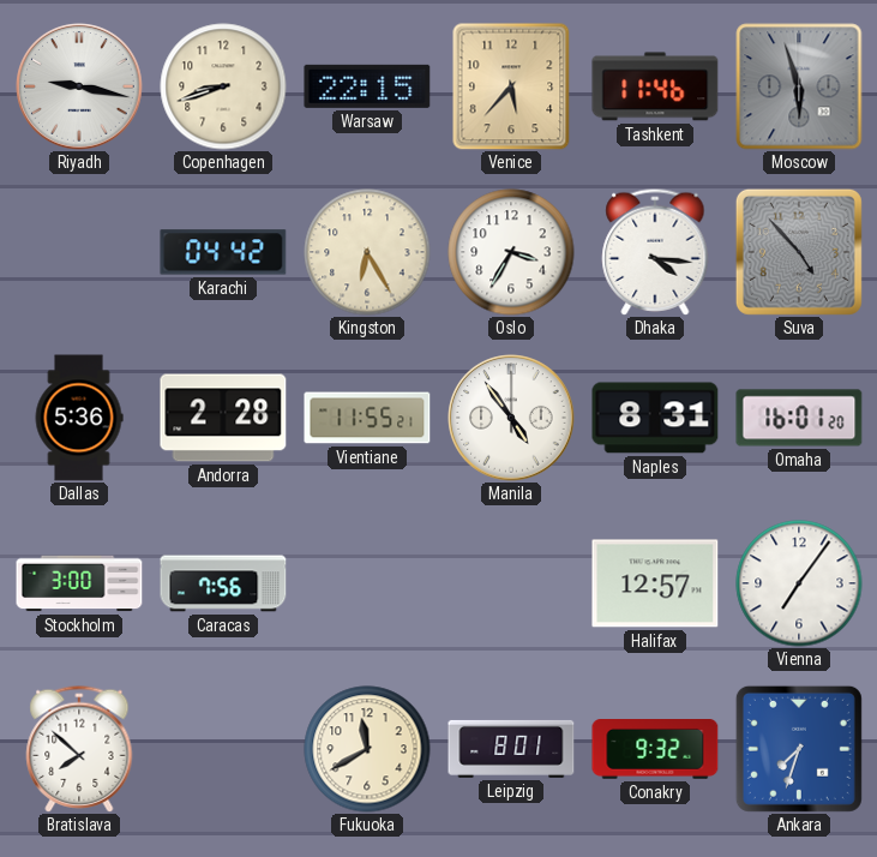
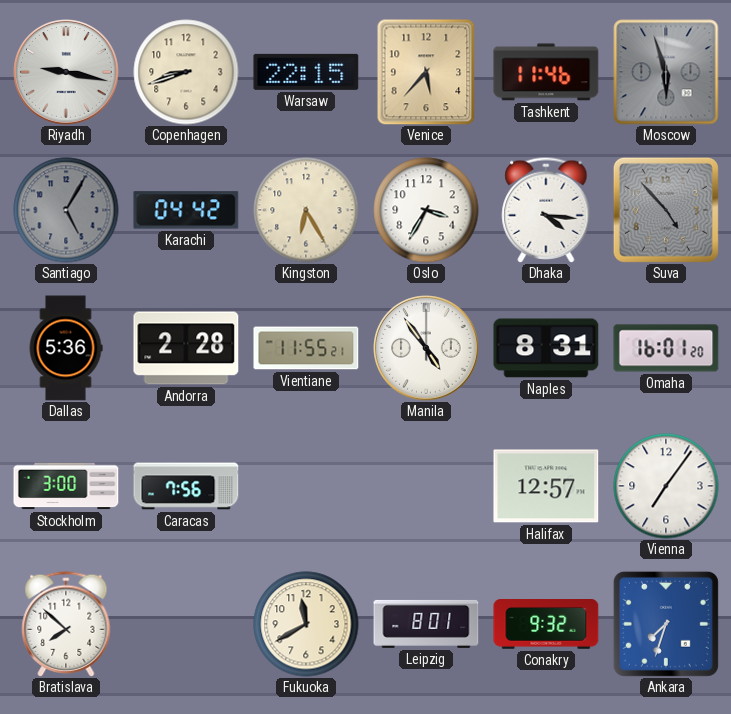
Santiago: none -> 5:05 (66, 210)
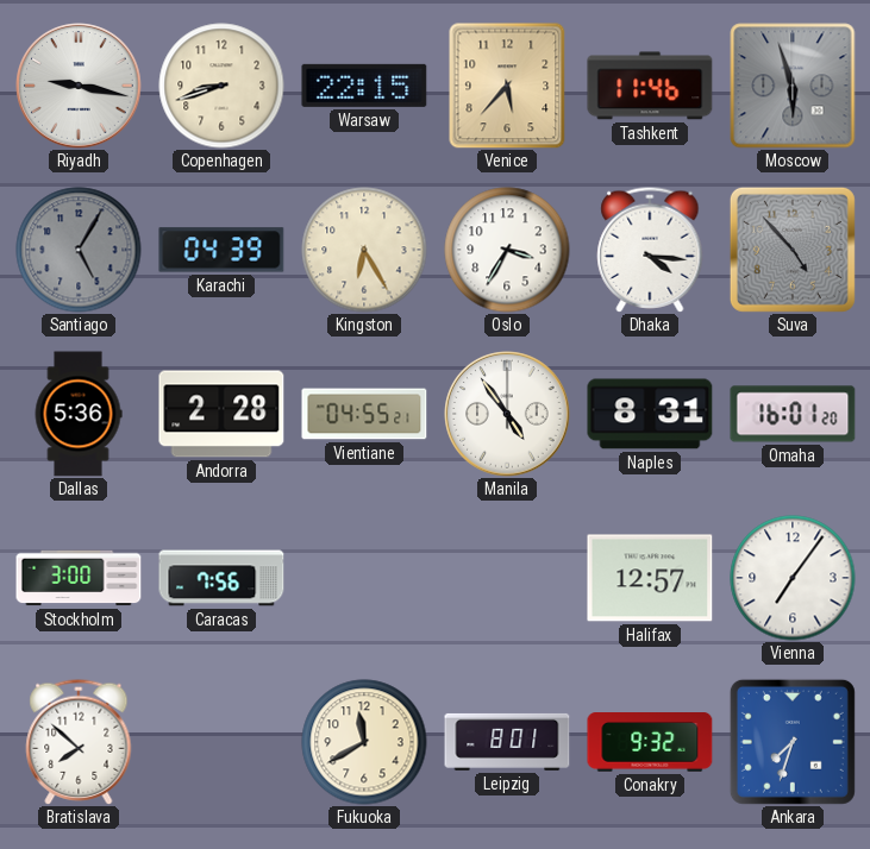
Karachi: 04:42 -> 04:39 (221, 250)
Vientiane: 11:55 -> 04:55 (364, 414)
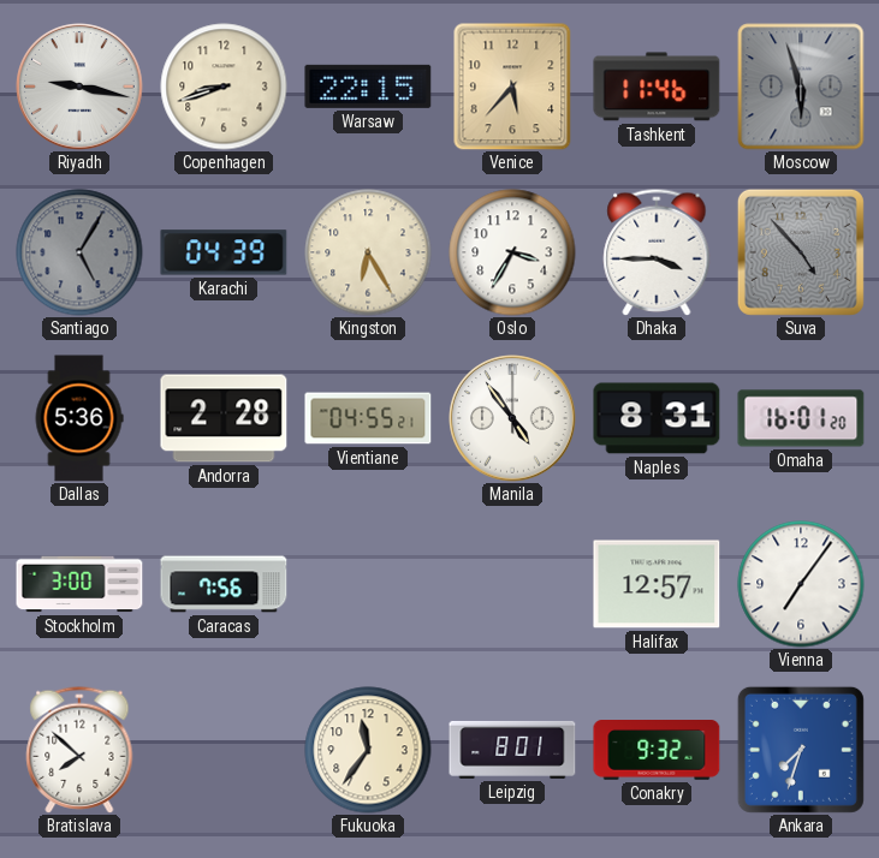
Dhaka: 4:16 -> 3:45 (657, 252)
Fukuoka: 11:40 -> 11:36 (368, 750)
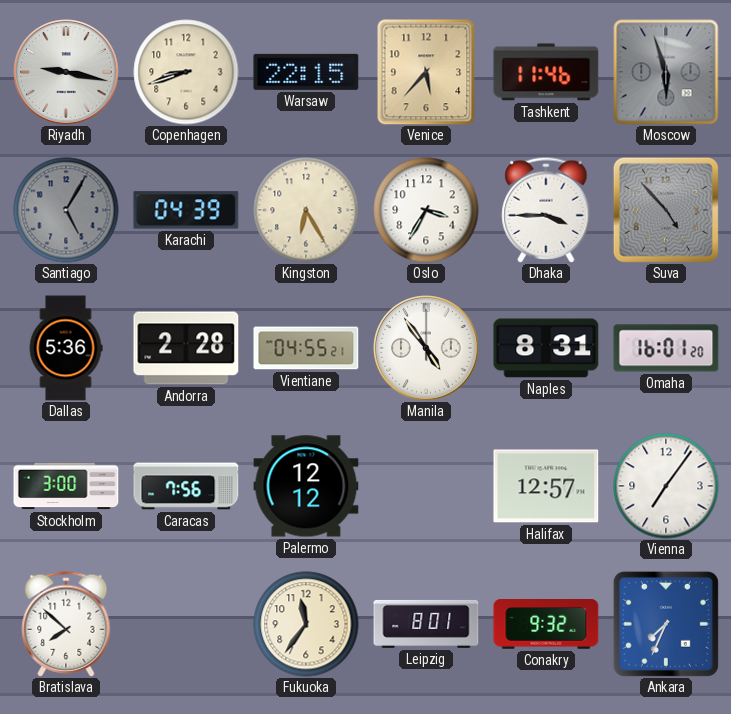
Palermo: none -> 12:12 (306, 486)
Ankara: 7:33 -> 7:34 (666, 624)
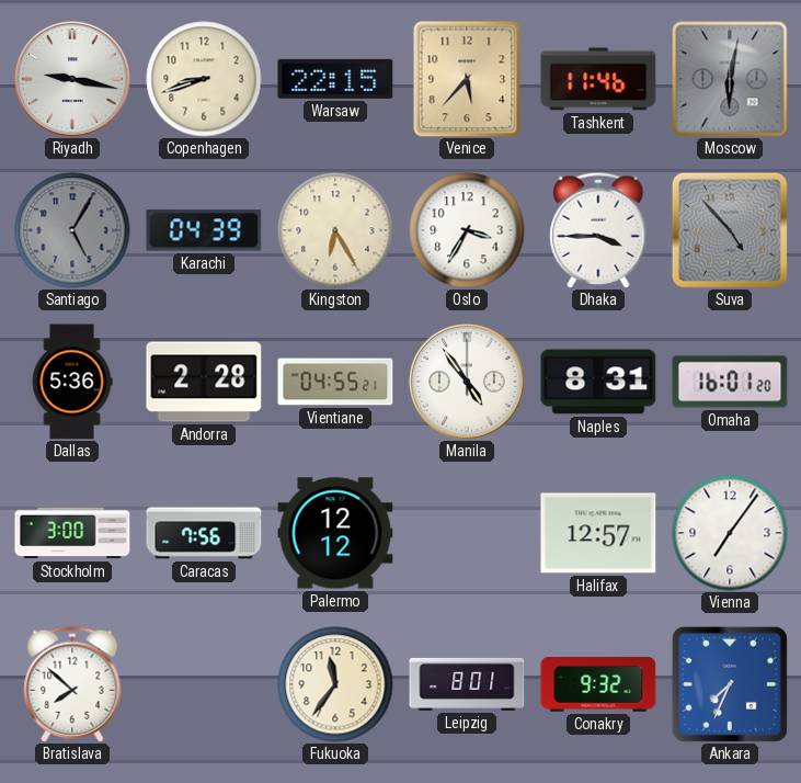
Moscow: 5:57 -> 6:02 (730, 79)
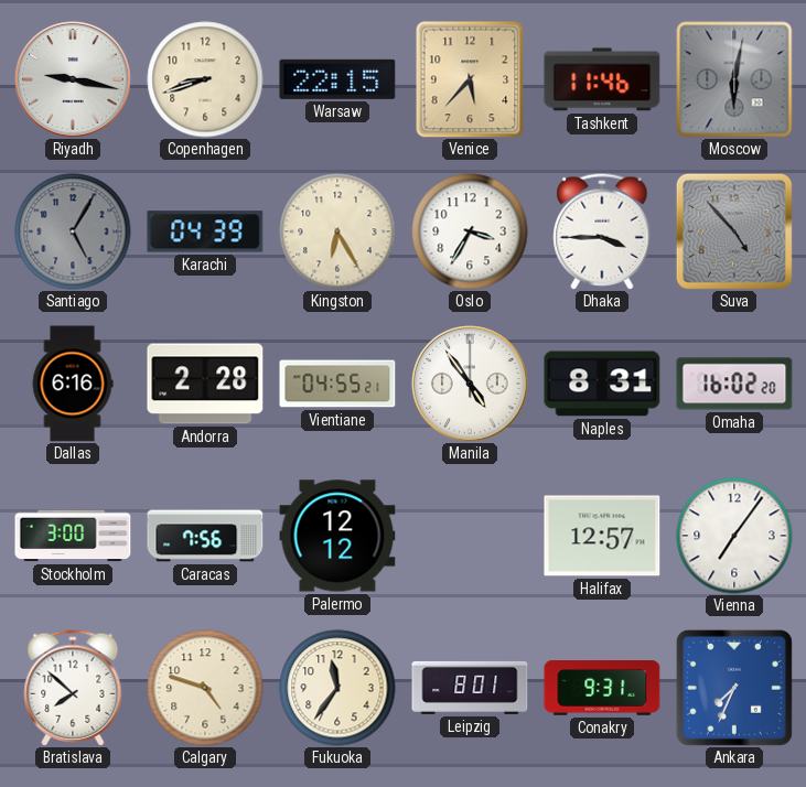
Dallas: 5:36 -> 6:16 (73, 384)
Omaha: 16:01 -> 16:02 (734, 384)
Calgary: none -> 4:48 (205, 688)
Conakry: 9:32 -> 9:31 (602, 689)
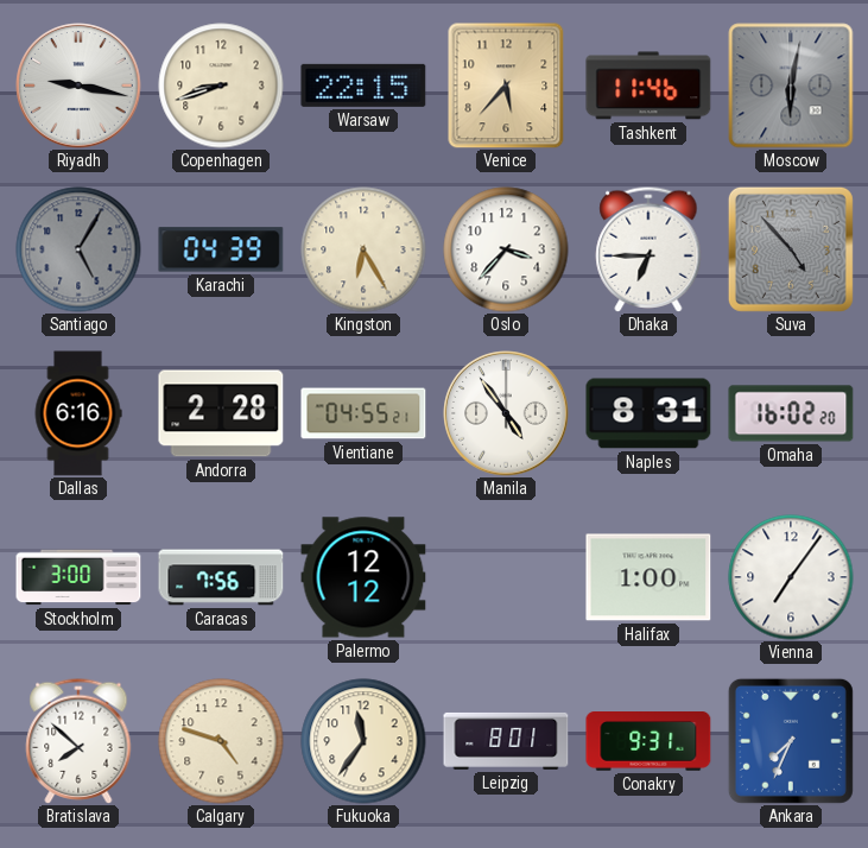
Oslo: 3:35 -> 3:37 (506, 249)
Dhaka: 3:45 -> 6:45 (648, 249)
Halifax: 12:57 -> 1:00 (648, 577)
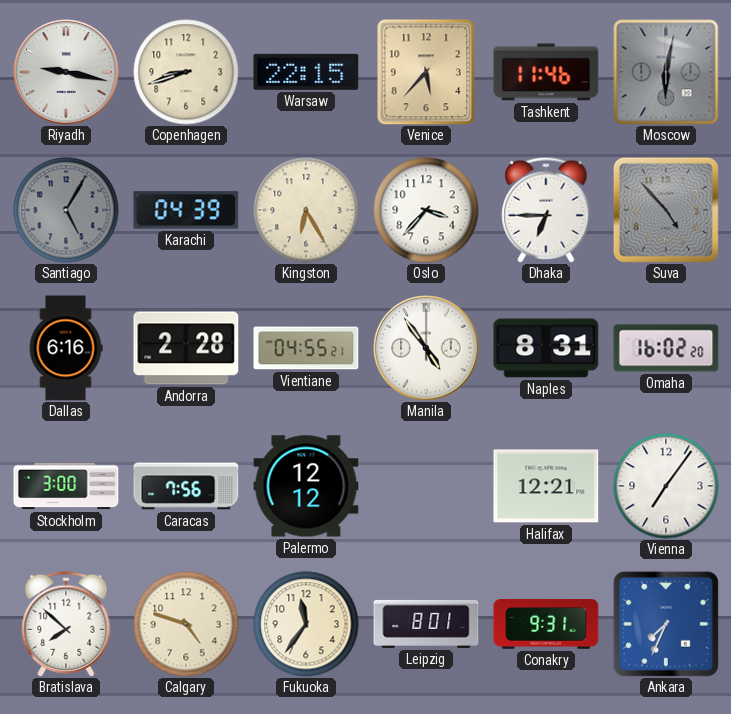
Halifax: 1:00 -> 12:21 (546, 486)
